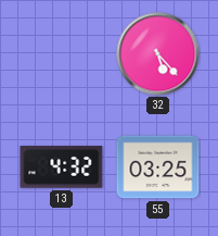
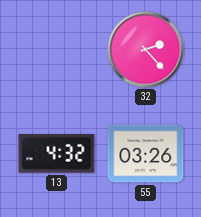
32: 5:23 -> 2:23 (146, 50)
55: 03:25 -> 03:26 (146, 154)
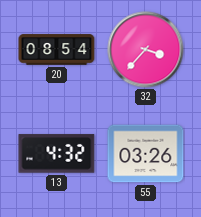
20: none -> 08:54 (57, 50)
32: 2:23 -> 3:37 (146, 50)
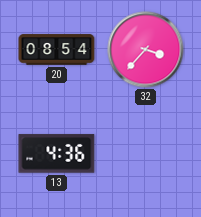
13: 4:32 -> 4:36 (57, 154)
55: 03:26 -> none (146, 154)
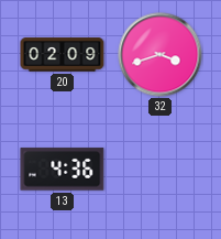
20: 08:54 -> 02:09 (63, 55)
32: 3:37 -> 3:42 (161, 55)
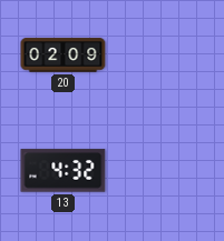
32: 3:42 -> none (161, 55)
13: 4:36 -> 4:32 (64, 171)
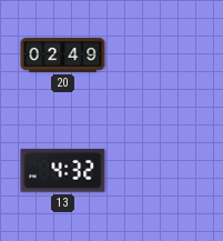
20: 02:09 -> 02:49 (63, 56)
